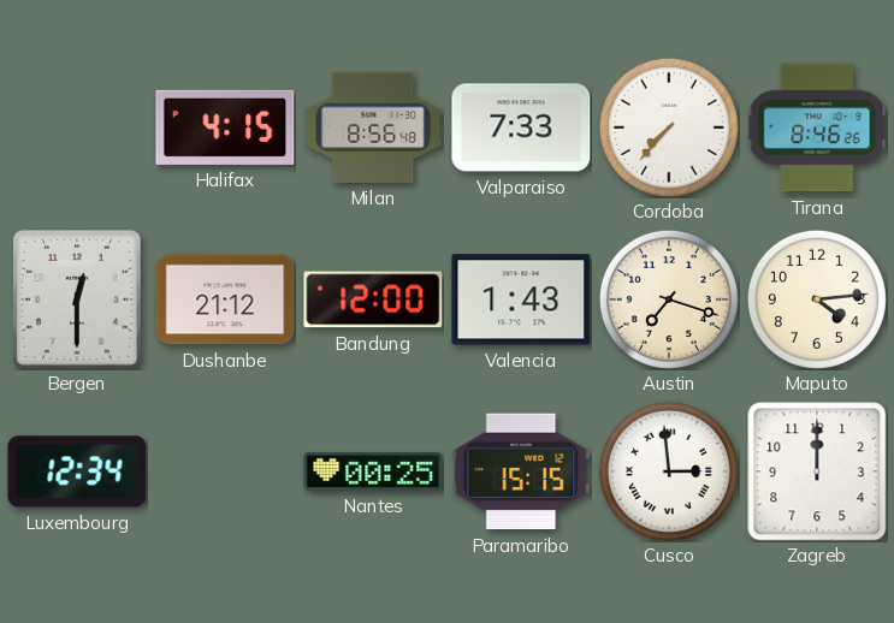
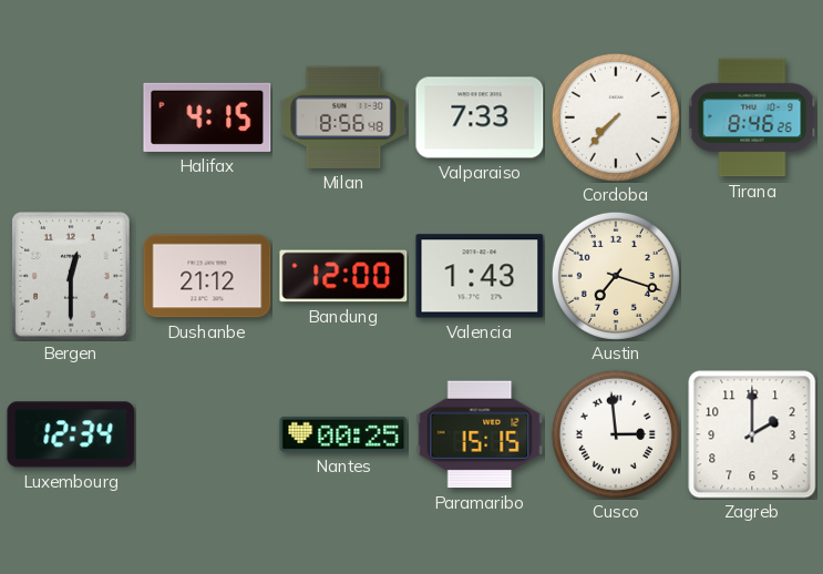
Maputo: 4:14 -> none (817, 299)
Zagreb: 12:00 -> 2:00 (752, 434)
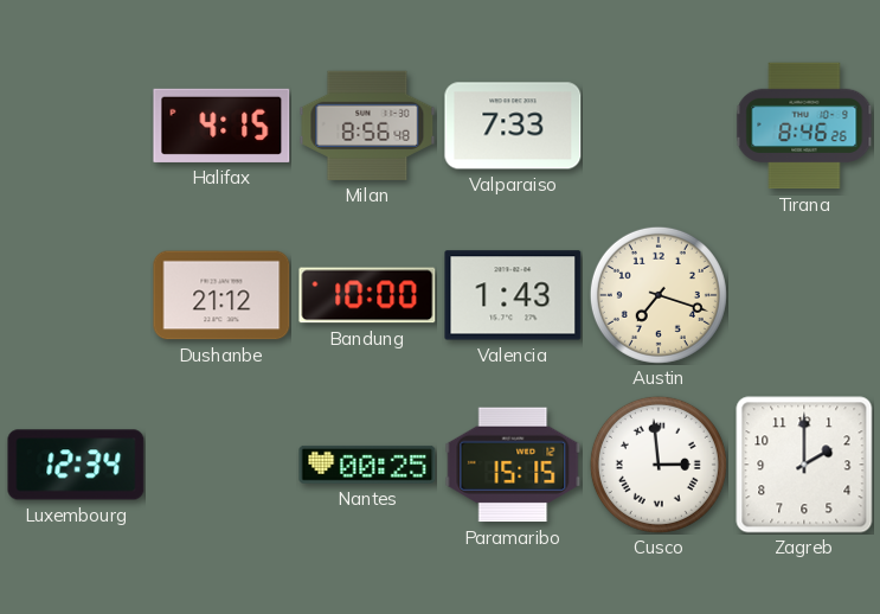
Cordoba: 7:37 -> none (616, 117)
Bergen: 12:30 -> none (71, 276)
Bandung: 12:00 -> 10:00 (367, 295)
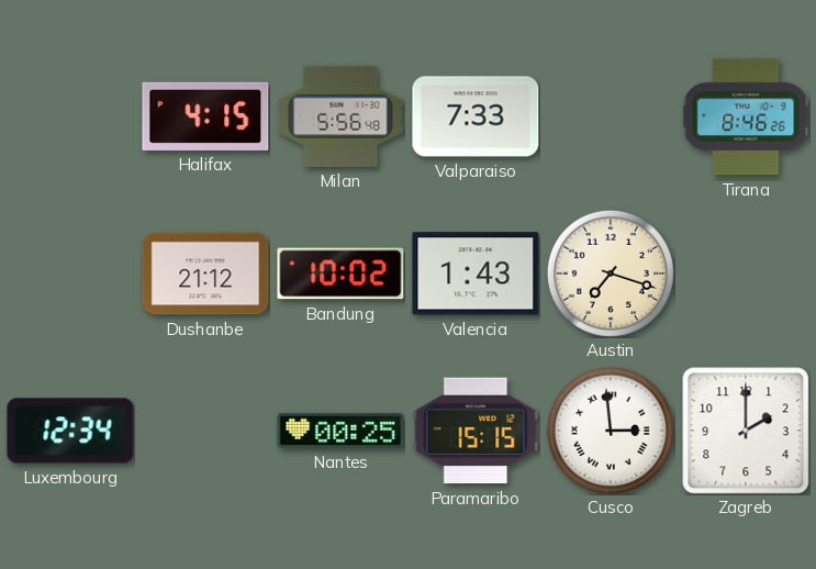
Milan: 8:56 -> 5:56 (340, 116)
Bandung: 10:00 -> 10:02 (340, 274)
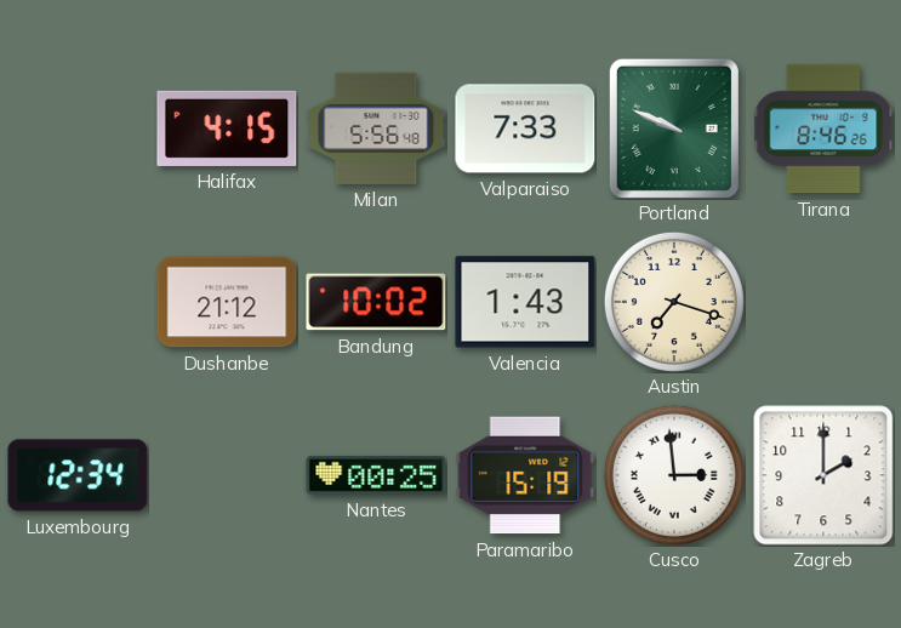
Portland: none -> 9:49 (674, 129)
Paramaribo: 15:15 -> 15:19 (525, 475)
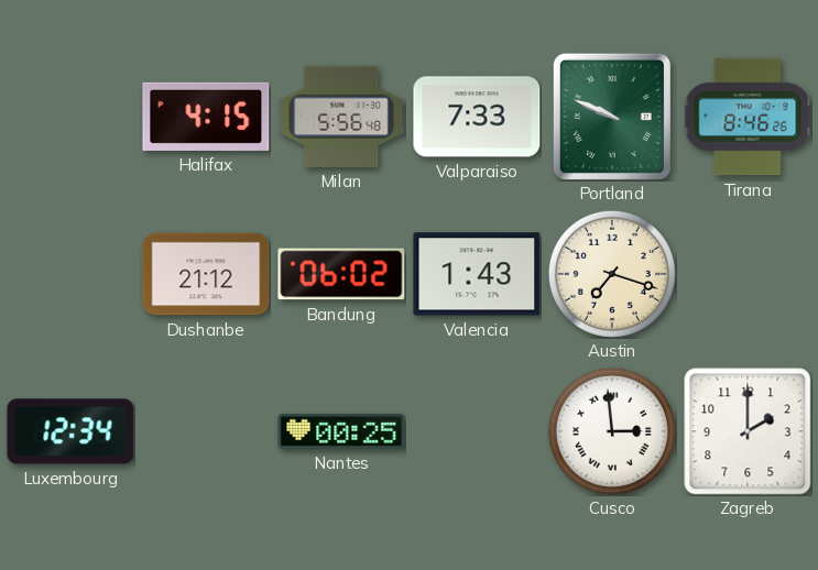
Bandung: 10:02 -> 06:02 (341, 274)
Paramaribo: 15:19 -> none (525, 475)
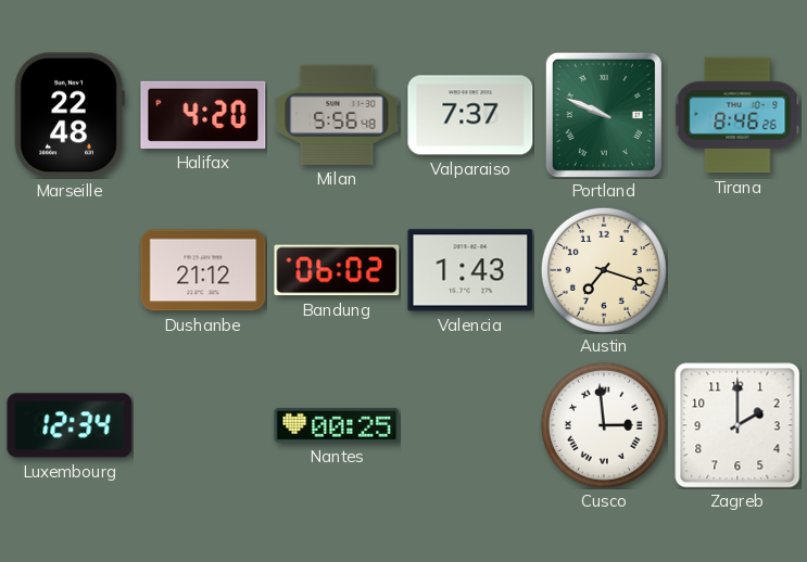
Marseille: none -> 22:48 (70, 115)
Halifax: 4:15 -> 4:20 (203, 115)
Valparaiso: 7:33 -> 7:37 (470, 115)
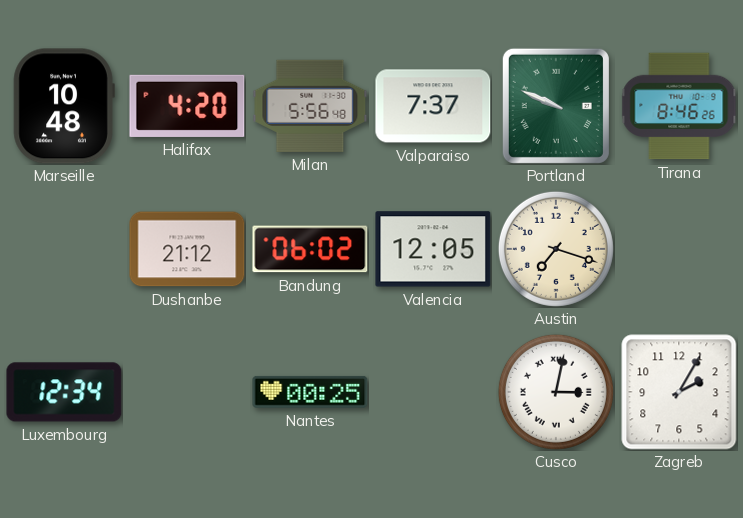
Marseille: 22:48 -> 10:48 (64, 106)
Valencia: 1:43 -> 12:05 (433, 249)
Cusco: 2:59 -> 3:02 (556, 392)
Zagreb: 2:00 -> 2:05 (679, 392)
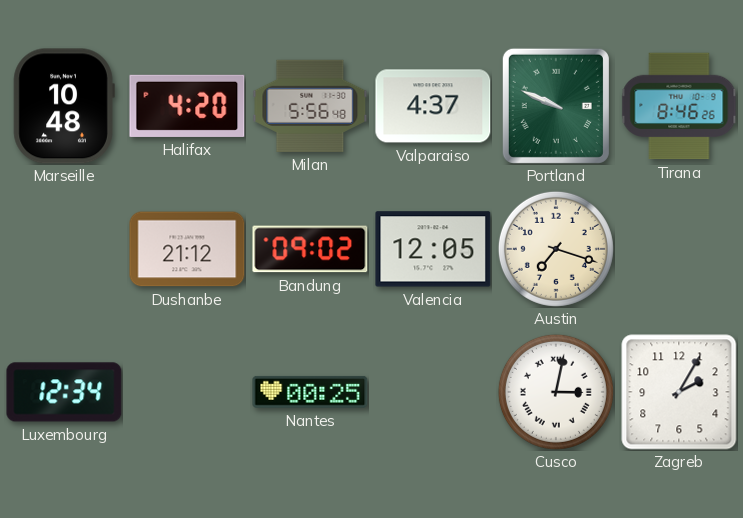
Valparaiso: 7:37 -> 4:37 (433, 106)
Bandung: 06:02 -> 09:02 (310, 249)
